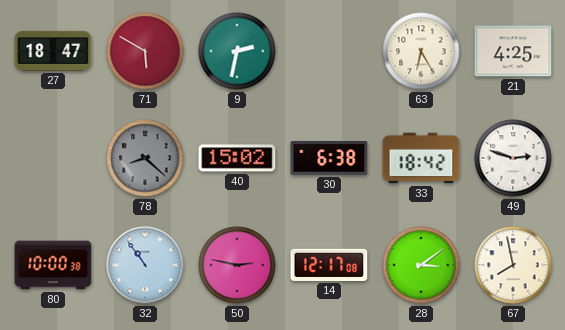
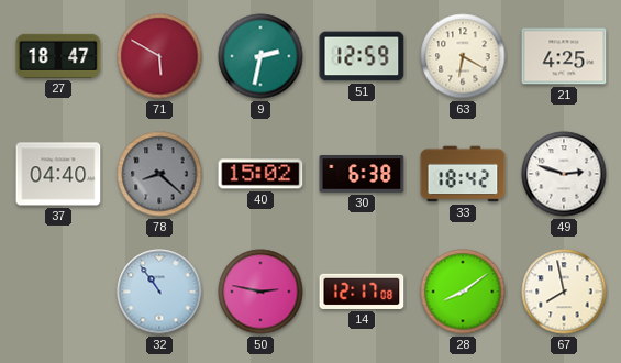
51: none -> 12:59 (362, 56)
63: 6:25 -> 6:20 (463, 56)
37: none -> 04:40 (58, 174)
80: 10:00 -> none (53, 265)
28: 3:09 -> 8:09 (463, 291)
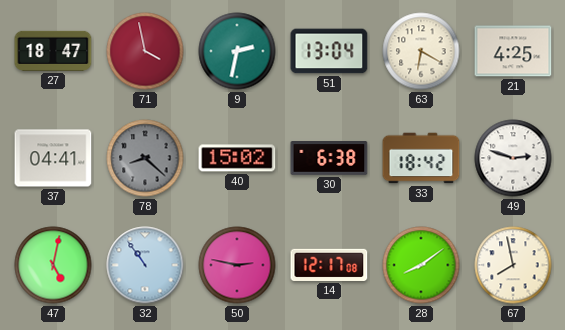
71: 5:50 -> 3:58 (145, 51)
51: 12:59 -> 13:04 (329, 51)
37: 04:40 -> 04:41 (53, 158)
47: none -> 5:02 (53, 265)
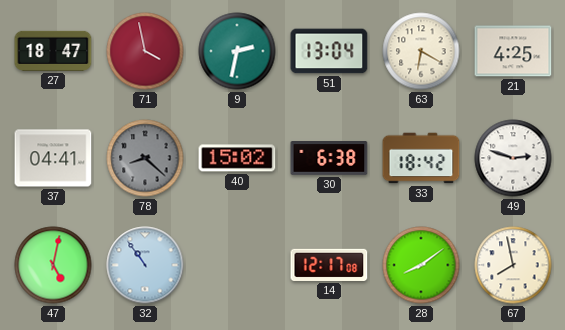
50: 2:47 -> none (237, 265)
